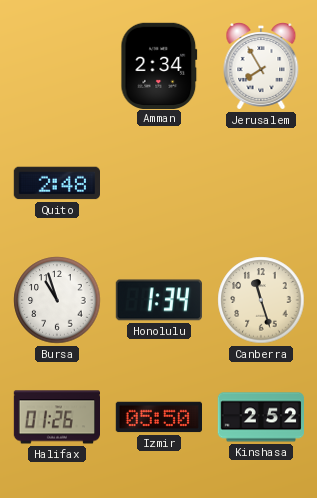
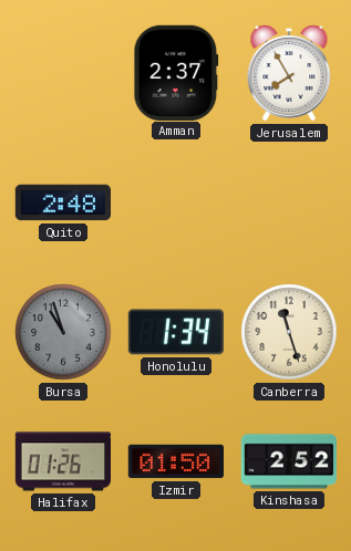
Amman: 2:34 -> 2:37 (176, 72)
Bursa dial: white -> grey (63, 332)
Izmir: 05:50 -> 01:50 (175, 461)
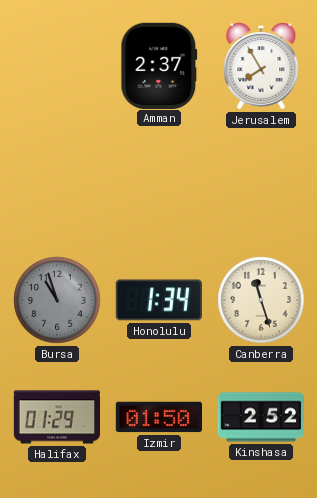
Quito: 2:48 -> none (62, 202)
Halifax: 01:26 -> 01:29 (56, 417)
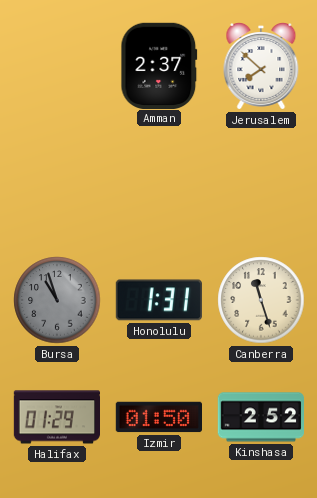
Jerusalem: 7:55 -> 7:52 (261, 67)
Honolulu: 1:34 -> 1:31 (158, 300)
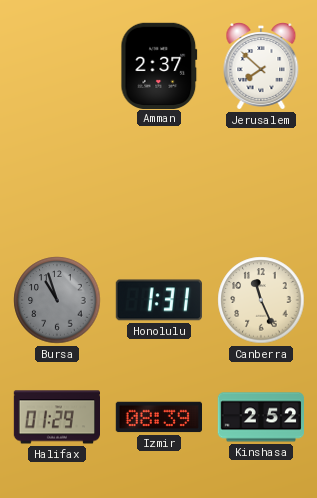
Canberra: 11:27 -> 11:26 (261, 300)
Izmir: 01:50 -> 08:39 (158, 417)
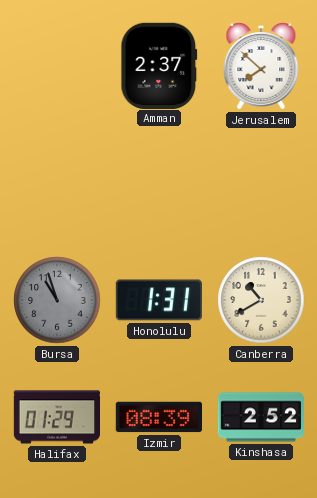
Canberra: 11:26 -> 10:40 (261, 300)
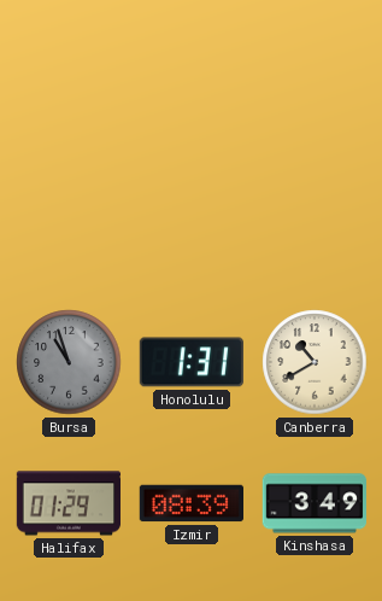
Amman: 2:37 -> none (159, 65)
Jerusalem: 7:52 -> none (261, 67)
Kinshasa: 2:52 -> 3:49 (313, 503)
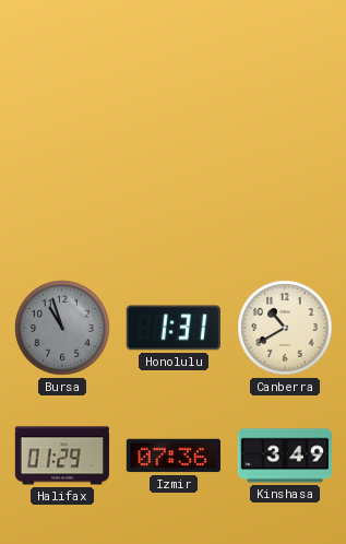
Izmir: 08:39 -> 07:36 (172, 456)
